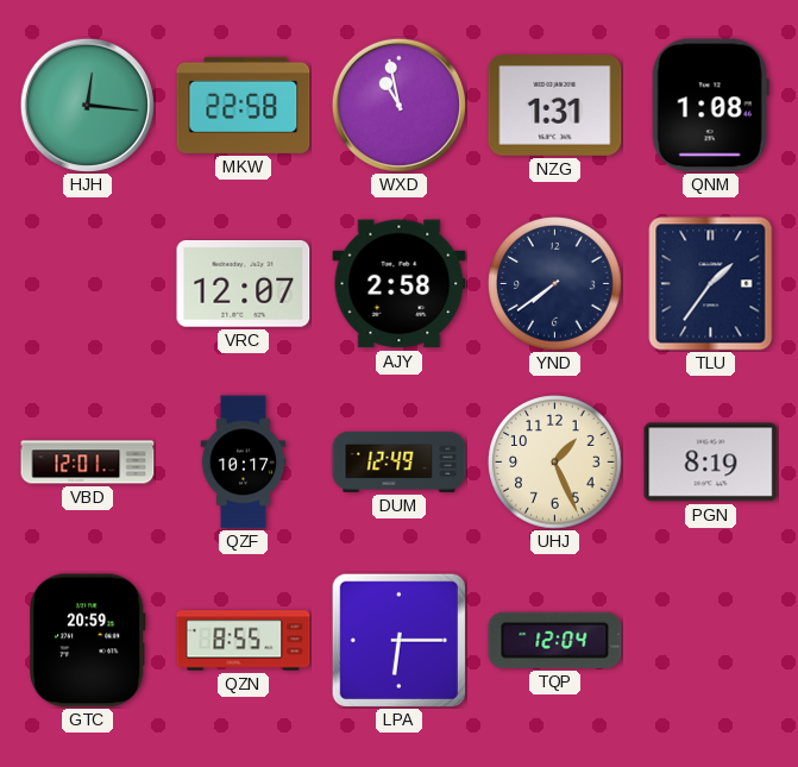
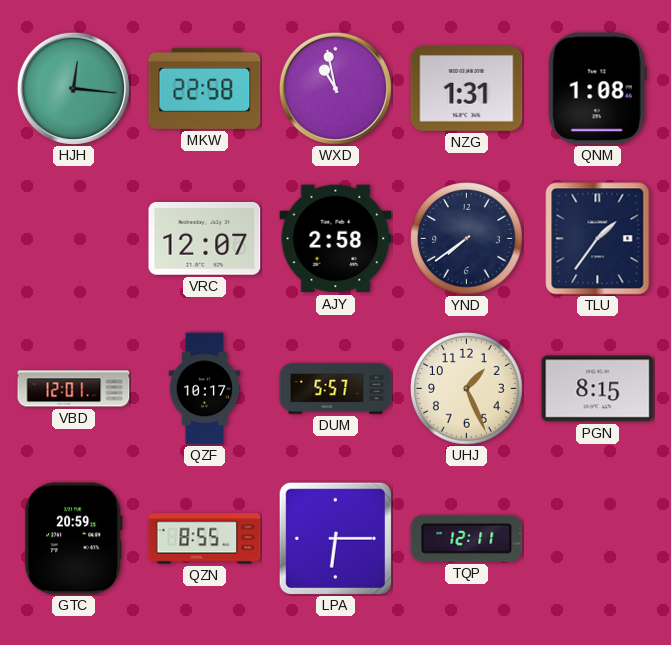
DUM: 12:49 -> 5:57 (336, 388)
PGN: 8:19 -> 8:15 (598, 389)
TQP: 12:04 -> 12:11 (467, 538)
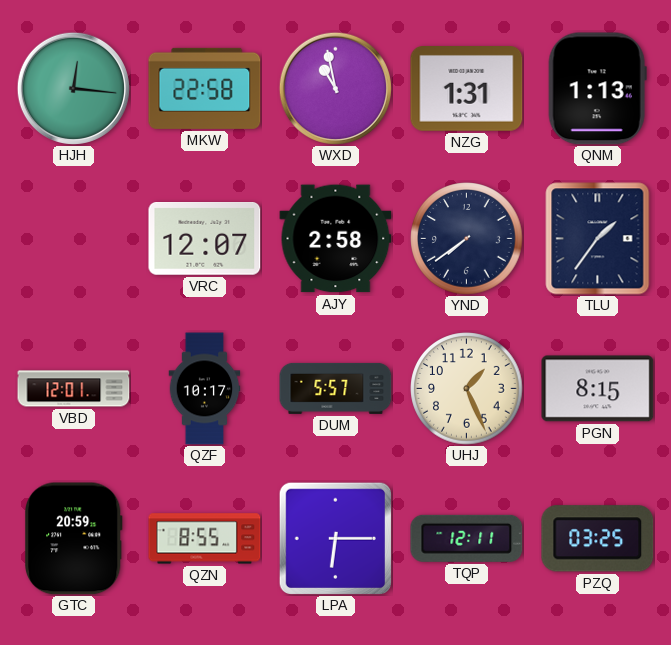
QNM: 1:08 -> 1:13 (597, 89)
PZQ: none -> 03:25 (598, 539)
